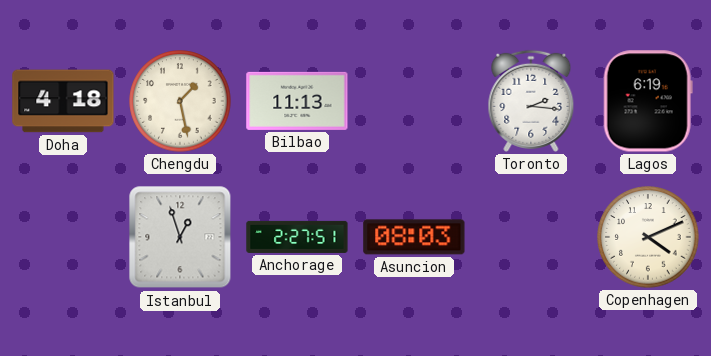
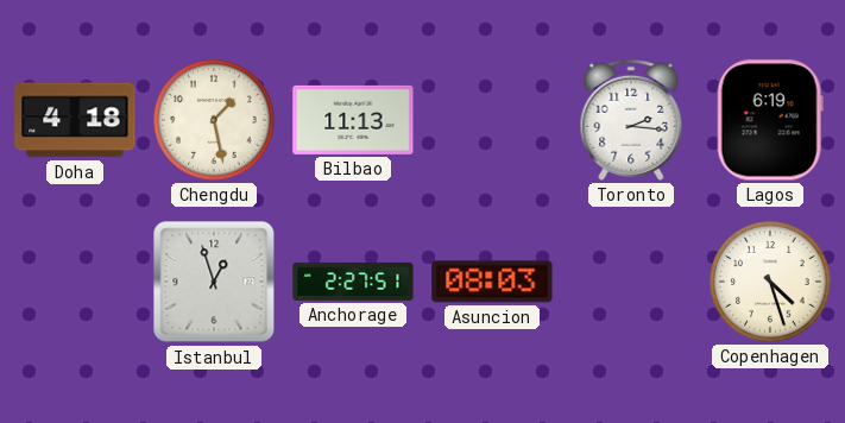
Copenhagen: 4:11 -> 4:27 (770, 282)
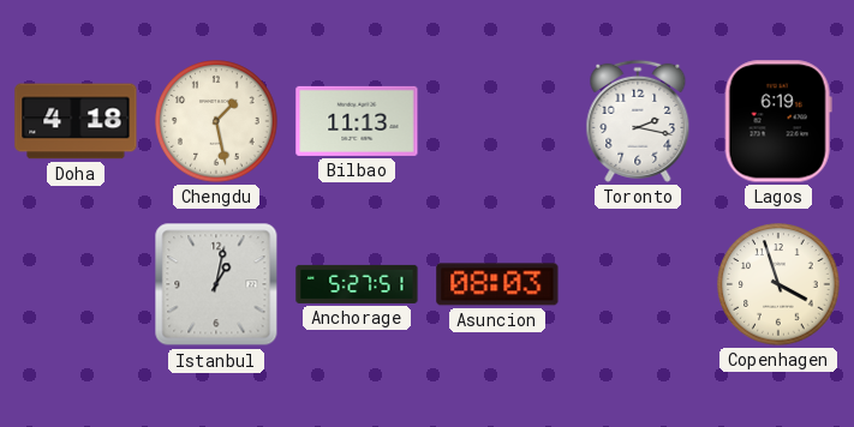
Toronto: 2:16 -> 2:17 (638, 121)
Istanbul: 12:57 -> 1:02 (216, 284)
Anchorage: 2:27 -> 5:27 (357, 284)
Copenhagen: 4:27 -> 3:57 (778, 284)
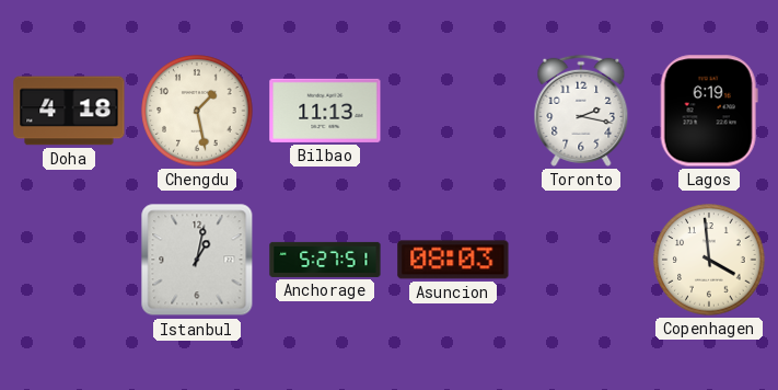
Copenhagen: 3:57 -> 3:59 (709, 260)
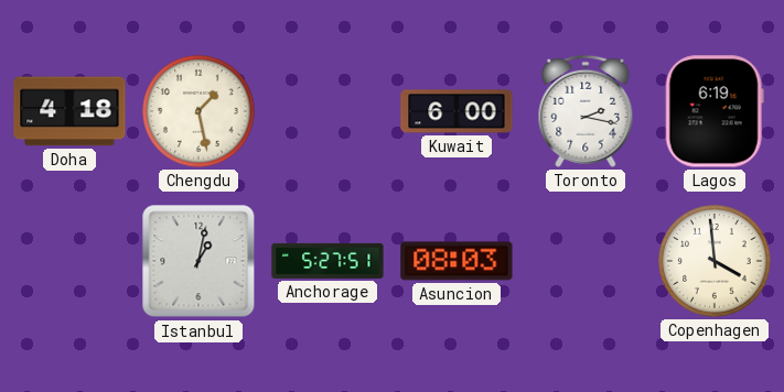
Bilbao: 11:13 -> none (325, 111)
Kuwait: none -> 6:00 (457, 111)
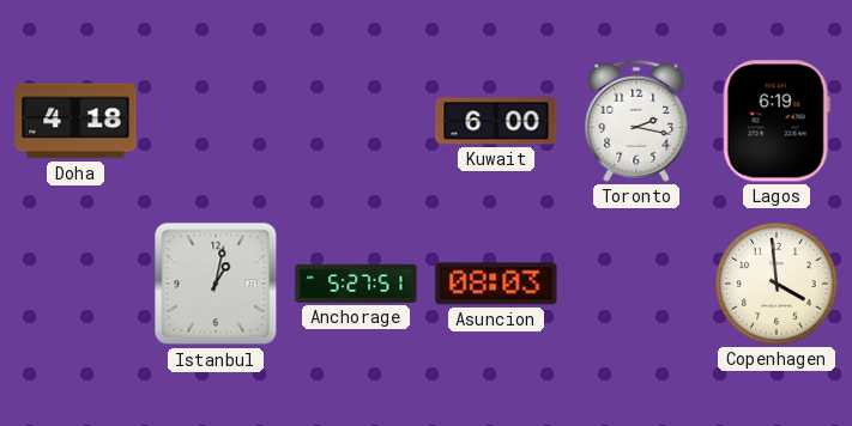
Chengdu: 1:28 -> none (198, 111)
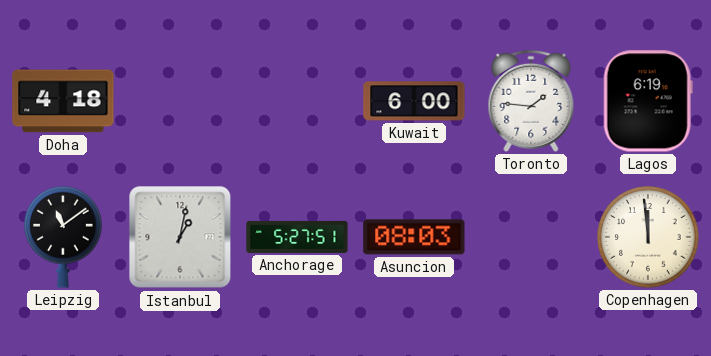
Toronto: 2:17 -> 1:46 (531, 101)
Leipzig: none -> 11:09 (63, 237)
Copenhagen: 3:59 -> 11:59 (648, 237)
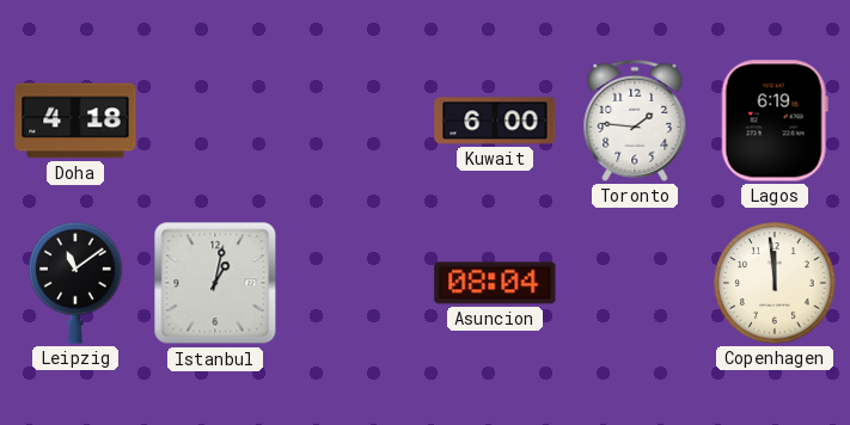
Anchorage: 5:27 -> none (297, 237)
Asuncion: 08:03 -> 08:04 (495, 283)
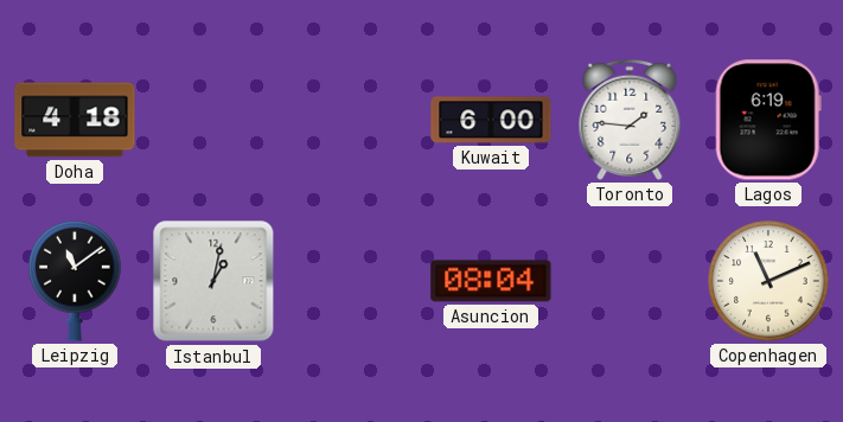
Copenhagen: 11:59 -> 11:11 (768, 281)
